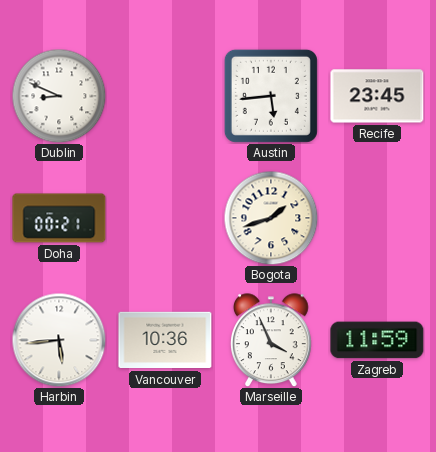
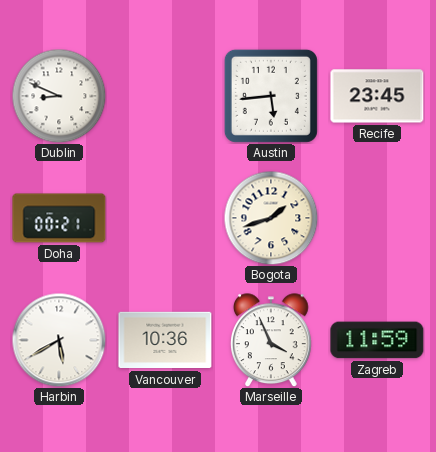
Harbin: 5:44 -> 5:40 (59, 340)
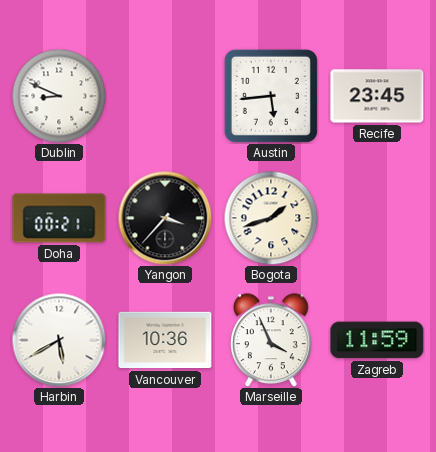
Yangon: none -> 3:37 (165, 218)
